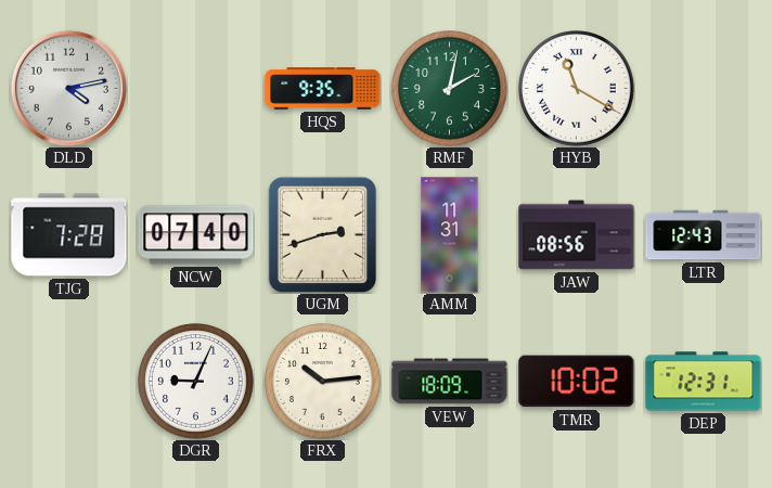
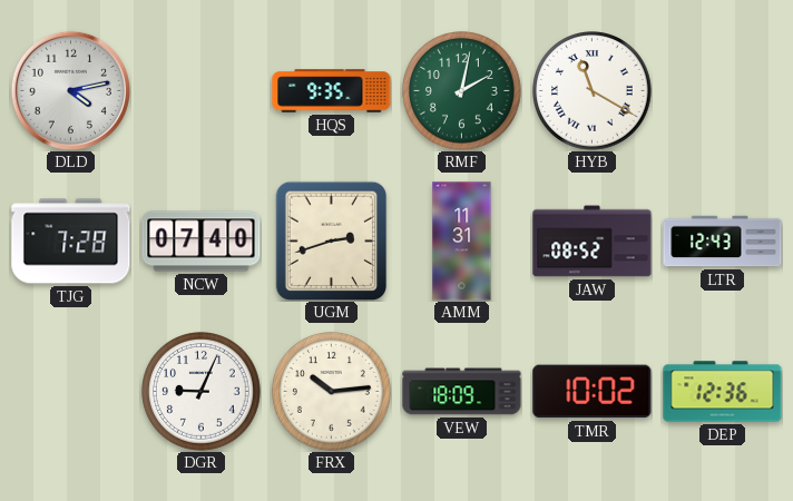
JAW: 08:56 -> 08:52 (593, 242)
DEP: 12:31 -> 12:36 (723, 392)
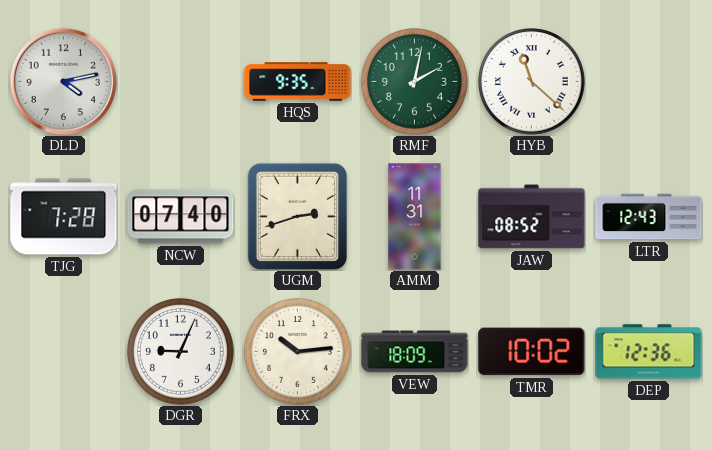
HYB: 11:20 -> 11:22 (532, 82)
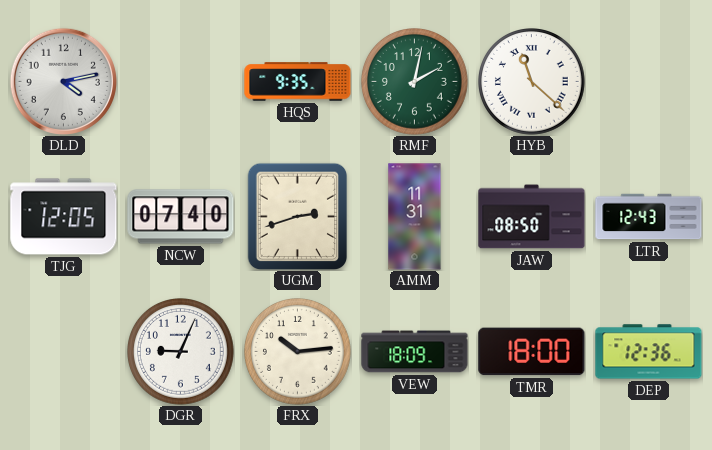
TJG: 7:28 -> 12:05 (64, 217)
JAW: 08:52 -> 08:50 (532, 217)
TMR: 10:02 -> 18:00 (532, 352)
